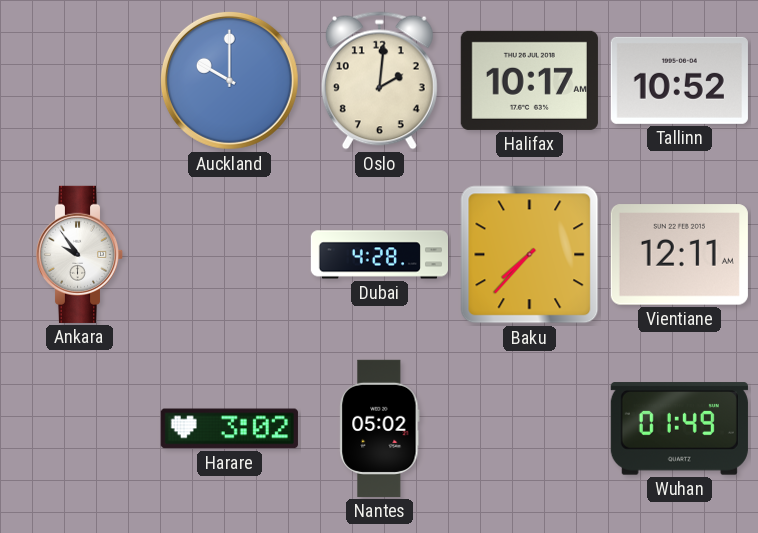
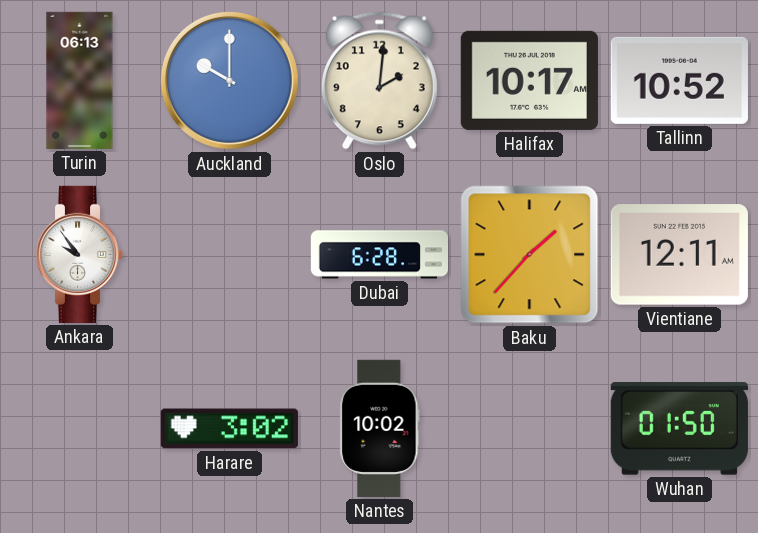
Turin: none -> 06:13 (80, 80)
Dubai: 4:28 -> 6:28 (379, 255)
Baku: 7:37 -> 1:37 (530, 255)
Nantes: 05:02 -> 10:02 (380, 428)
Wuhan: 01:49 -> 01:50 (679, 429)
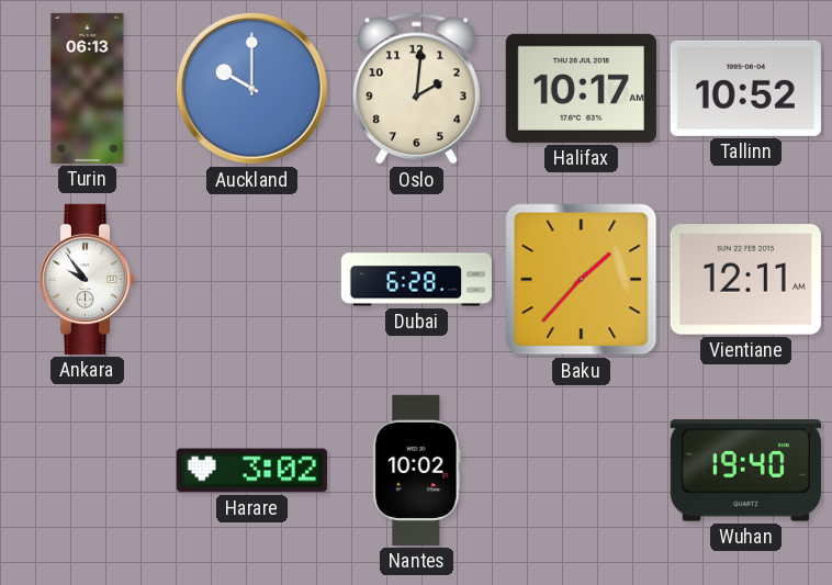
Wuhan: 01:50 -> 19:40 (745, 471)
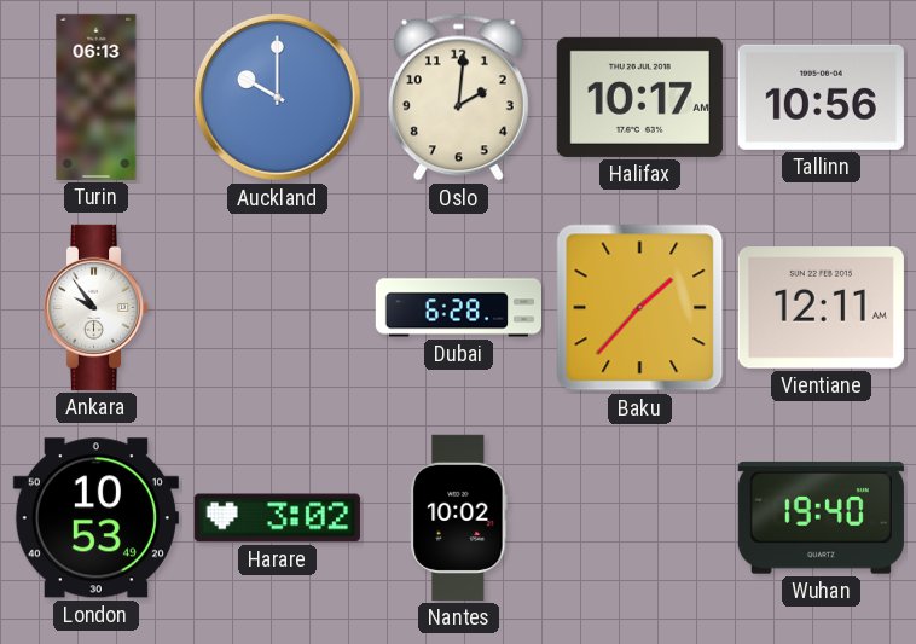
Tallinn: 10:52 -> 10:56 (821, 97)
London: none -> 10:53 (95, 518)
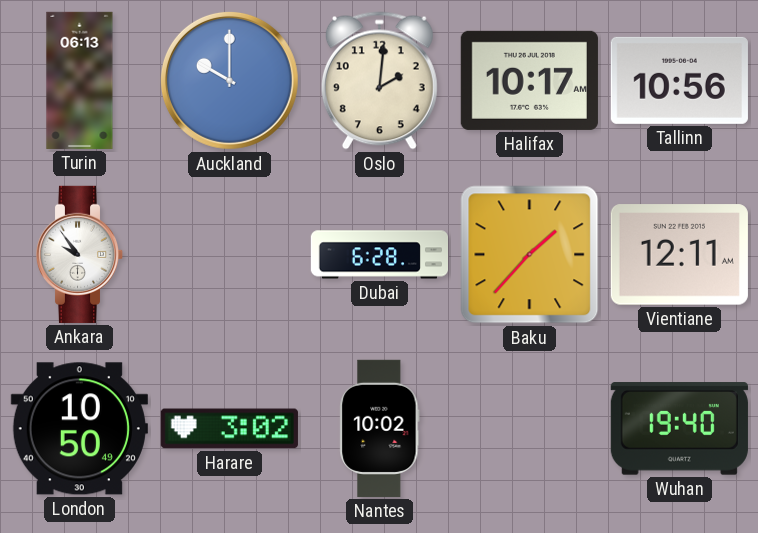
London: 10:53 -> 10:50 (79, 429)
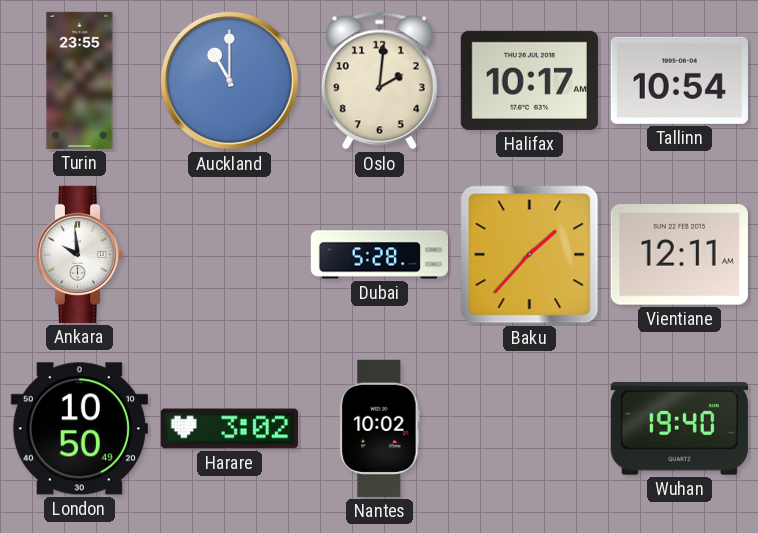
Turin: 06:13 -> 23:55 (80, 80)
Auckland: 10:00 -> 11:00 (229, 80)
Tallinn: 10:56 -> 10:54 (679, 80)
Ankara: 9:54 -> 9:59 (80, 254)
Dubai: 6:28 -> 5:28 (379, 255)
